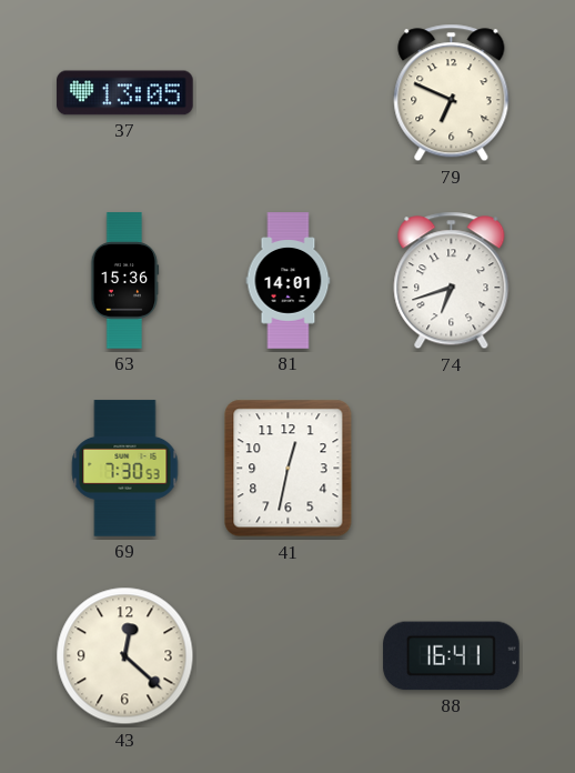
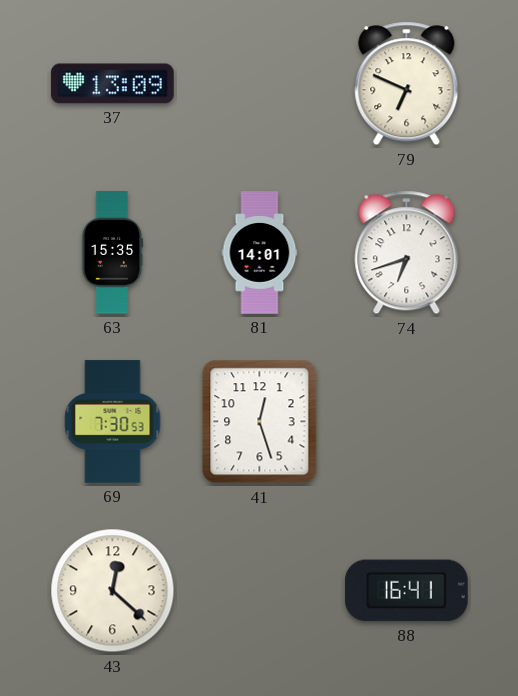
37: 13:05 -> 13:09 (113, 84)
63: 15:36 -> 15:35 (112, 253)
41: 12:32 -> 12:27 (260, 422)
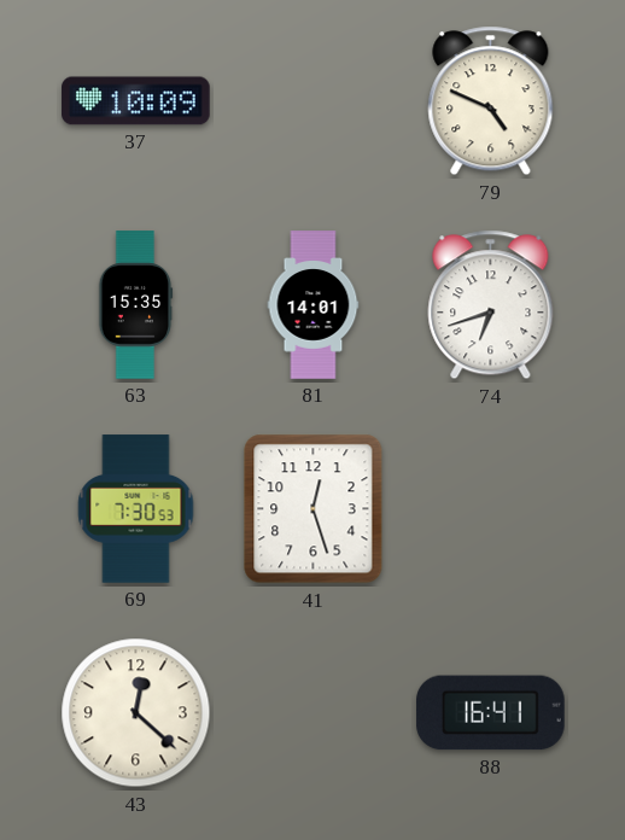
37: 13:09 -> 10:09 (136, 101)
79: 6:49 -> 4:49 (491, 101)
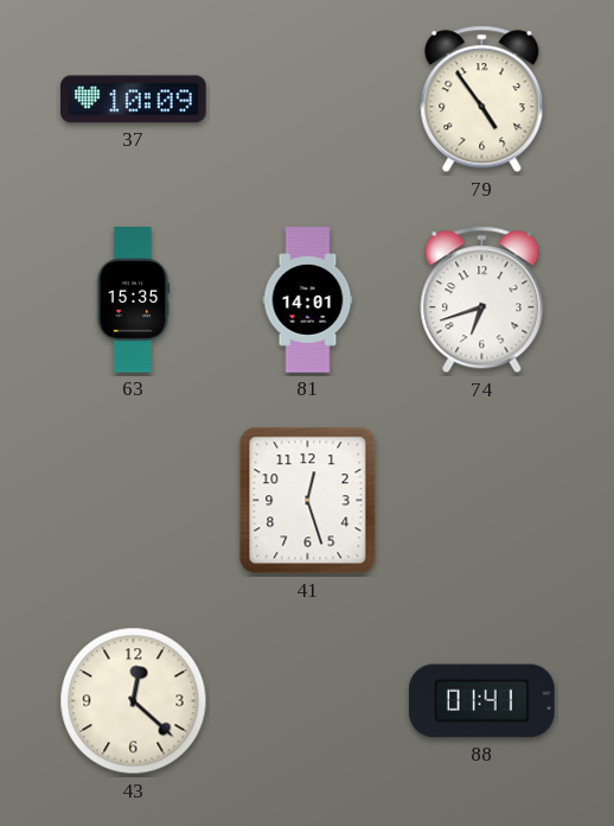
79: 4:49 -> 4:54 (482, 100)
69: 7:30 -> none (136, 509)
88: 16:41 -> 01:41 (482, 701)
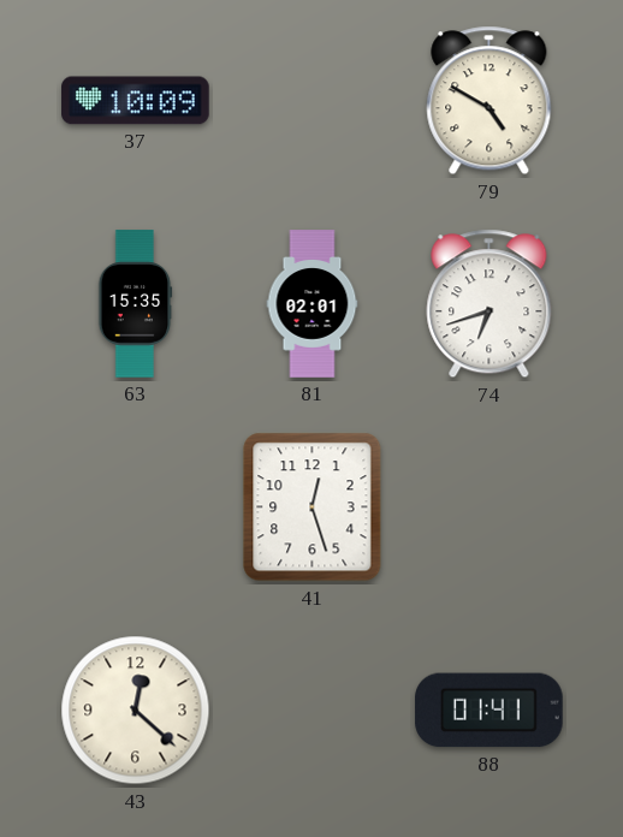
79: 4:54 -> 4:50 (489, 101)
81: 14:01 -> 02:01 (313, 304)
